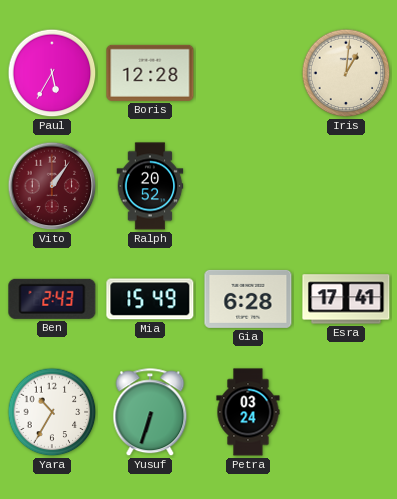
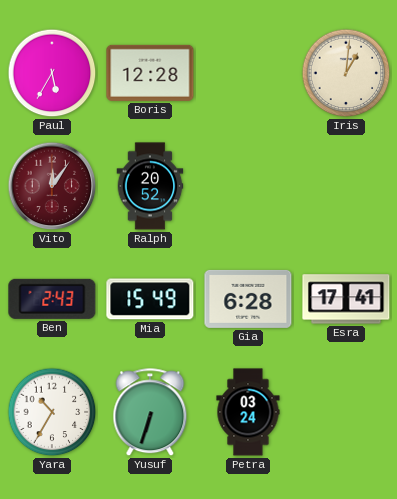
Vito: 1:06 -> 12:06 (52, 186)
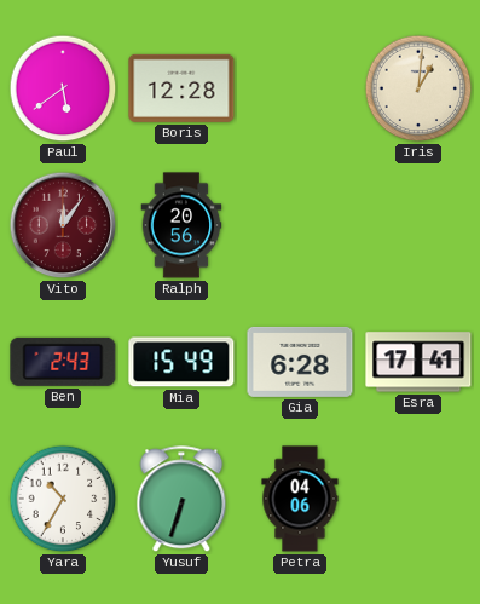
Paul: 5:35 -> 5:39 (63, 88)
Ralph: 20:52 -> 20:56 (181, 225)
Petra: 03:24 -> 04:06 (300, 499)
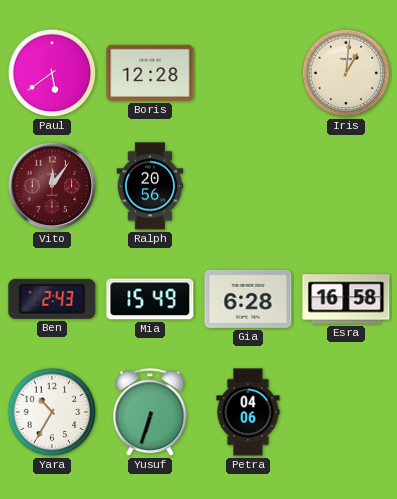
Esra: 17:41 -> 16:58 (346, 299)
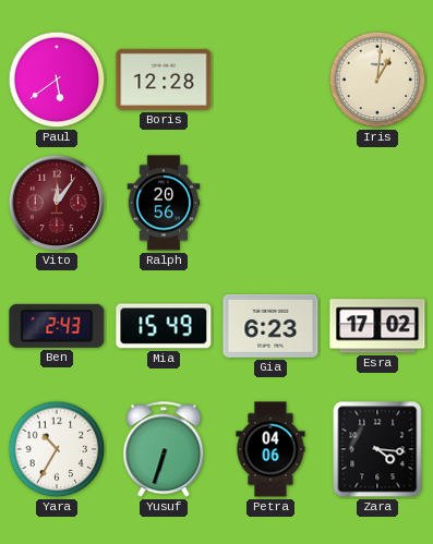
Gia: 6:28 -> 6:23 (270, 326)
Esra: 16:58 -> 17:02 (377, 326)
Zara: none -> 4:16 (377, 449)
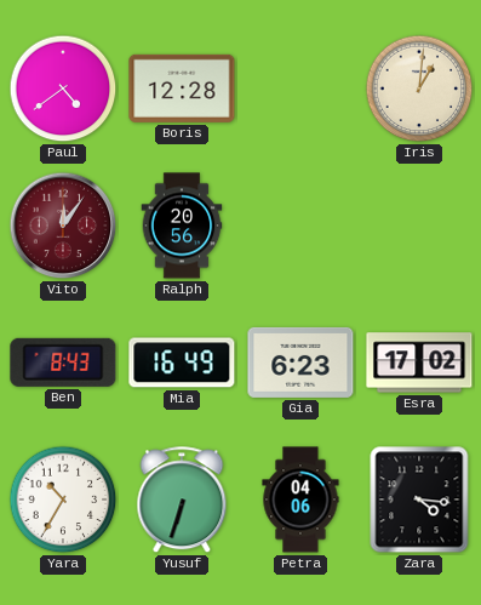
Paul: 5:39 -> 4:39 (63, 89)
Ben: 2:43 -> 8:43 (63, 363)
Mia: 15:49 -> 16:49 (182, 363)
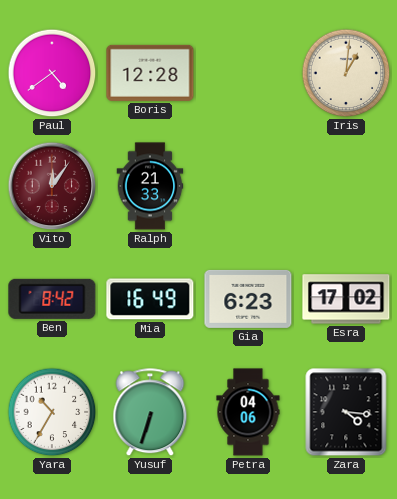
Ralph: 20:56 -> 21:33 (150, 186)
Ben: 8:43 -> 8:42 (52, 299)
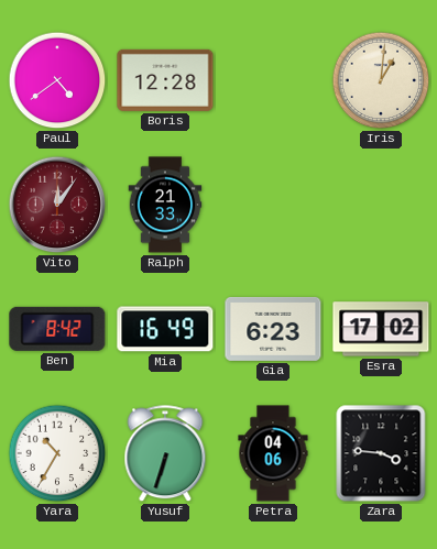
Zara: 4:16 -> 3:46 (381, 453)
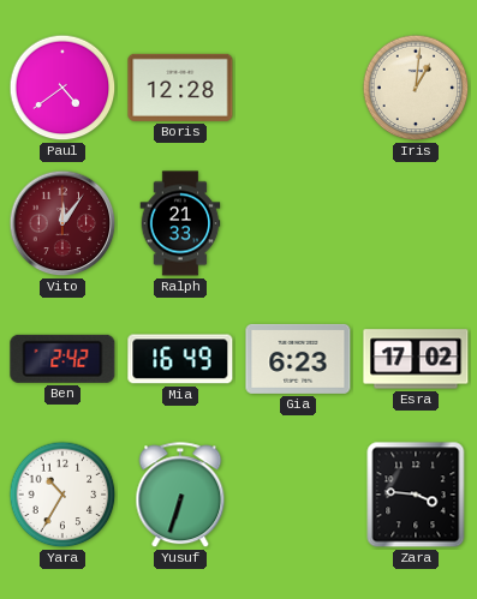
Ben: 8:42 -> 2:42 (62, 359)
Petra: 04:06 -> none (273, 453)
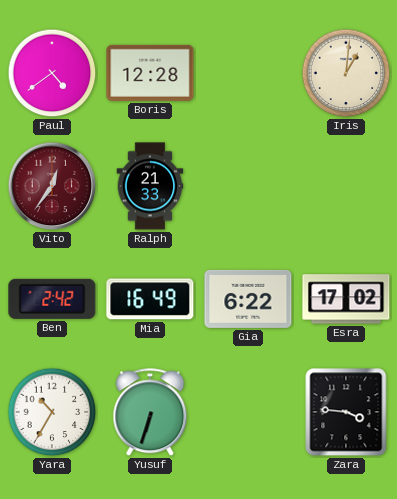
Vito: 12:06 -> 12:36 (52, 186)
Gia: 6:23 -> 6:22 (248, 299)
